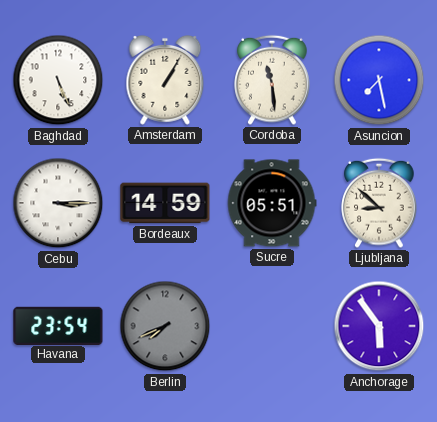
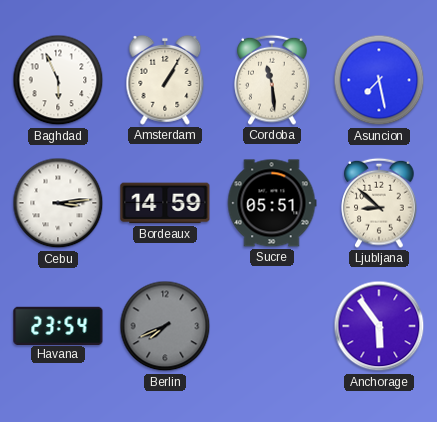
Baghdad: 5:26 -> 5:56 (58, 80)
Cebu: 3:15 -> 3:14 (58, 203)
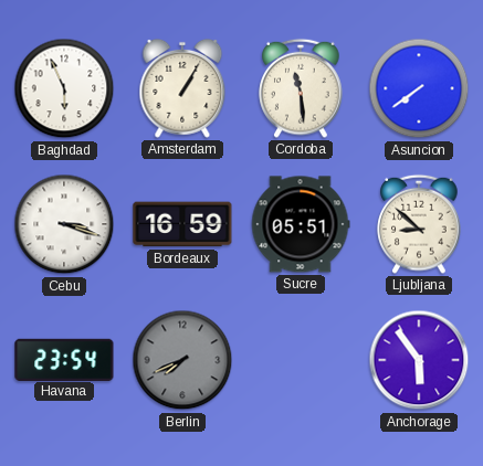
Asuncion: 7:28 -> 7:39 (419, 88)
Cebu: 3:14 -> 3:18 (64, 224)
Bordeaux: 14:59 -> 16:59 (182, 224)
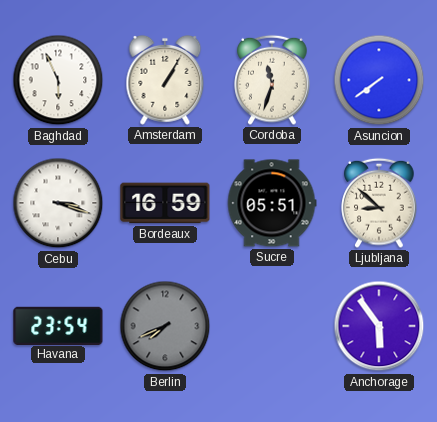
Cordoba: 11:29 -> 11:33 (272, 80)
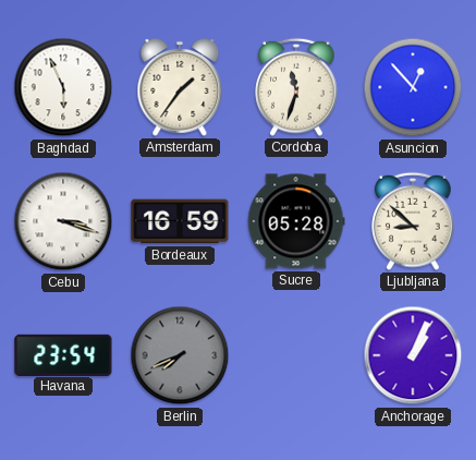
Amsterdam: 1:05 -> 1:36 (180, 87)
Asuncion: 7:39 -> 12:53 (413, 87)
Sucre: 05:51 -> 05:28 (296, 221)
Anchorage: 5:54 -> 1:04 (413, 355)
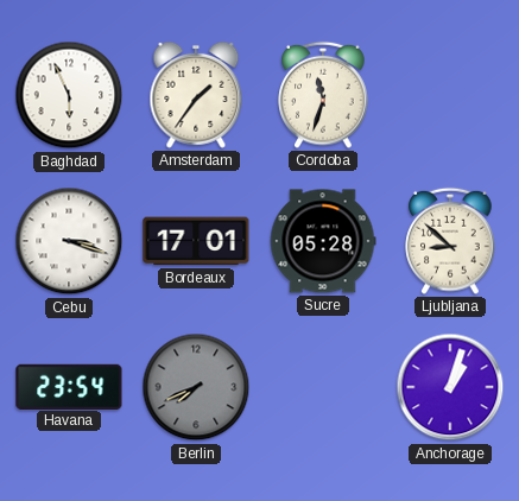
Asuncion: 12:53 -> none (413, 87)
Bordeaux: 16:59 -> 17:01 (196, 241)
Anchorage: 1:04 -> 1:03 (450, 387)
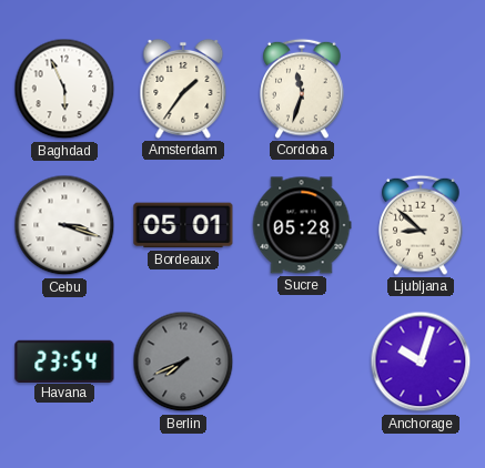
Bordeaux: 17:01 -> 05:01 (183, 225)
Anchorage: 1:03 -> 10:03 (421, 362)
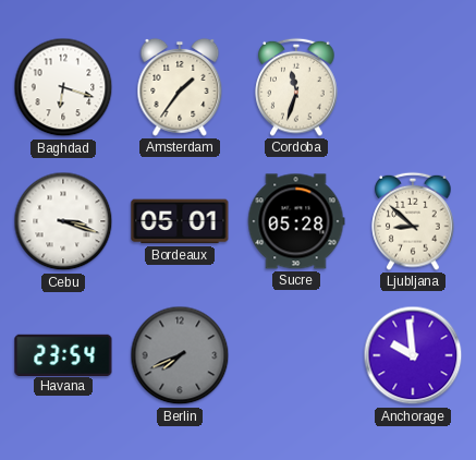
Baghdad: 5:56 -> 6:18 (63, 87)
Anchorage: 10:03 -> 9:59 (413, 355)
